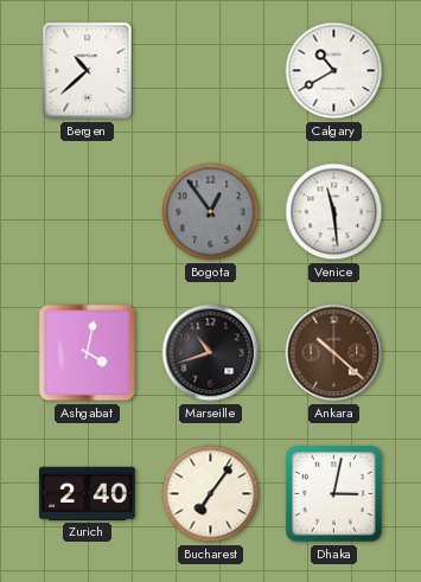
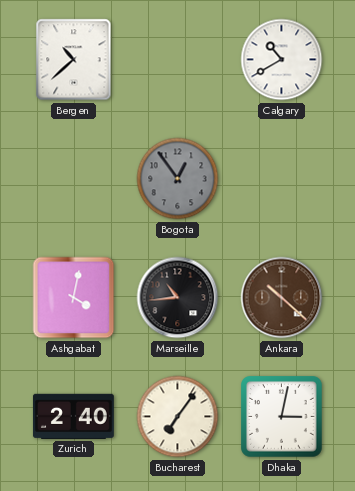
Venice: 11:29 -> none (334, 212)
Marseille: 10:42 -> 10:44 (178, 298)
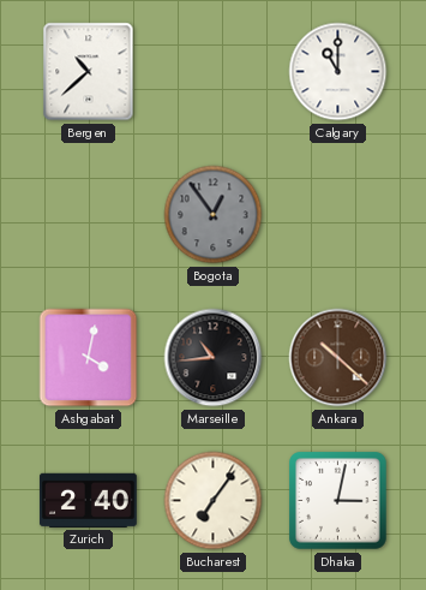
Calgary: 10:40 -> 11:00 (338, 72)
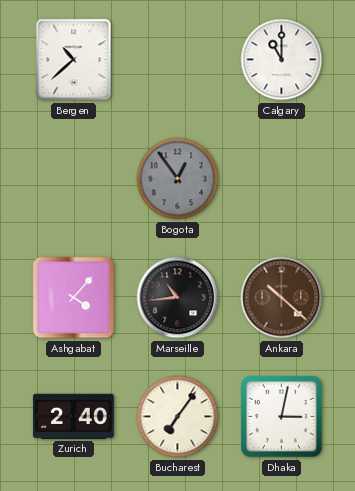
Ashgabat: 4:02 -> 4:07 (74, 298)
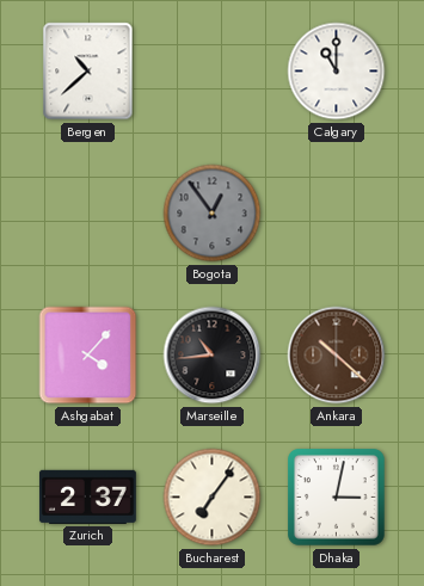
Zurich: 2:40 -> 2:37 (87, 496)
